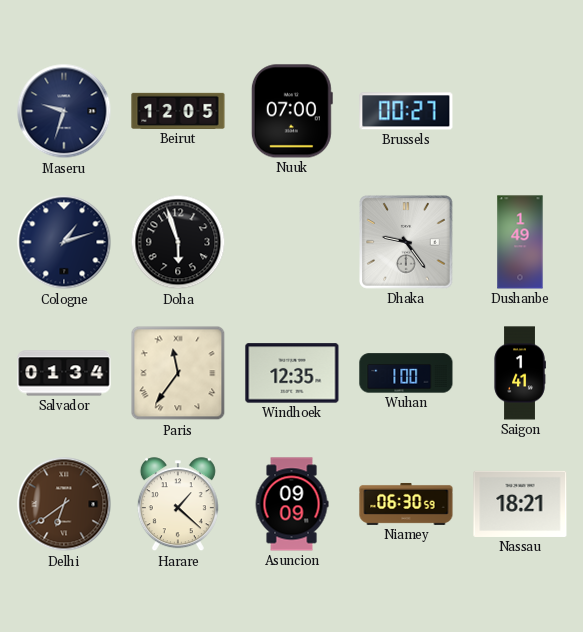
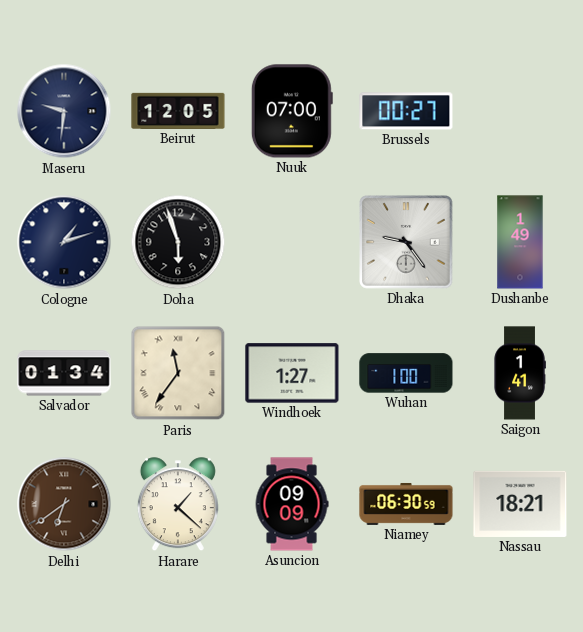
Maseru: 9:33 -> 9:31 (64, 111)
Windhoek: 12:35 -> 1:27 (292, 373)
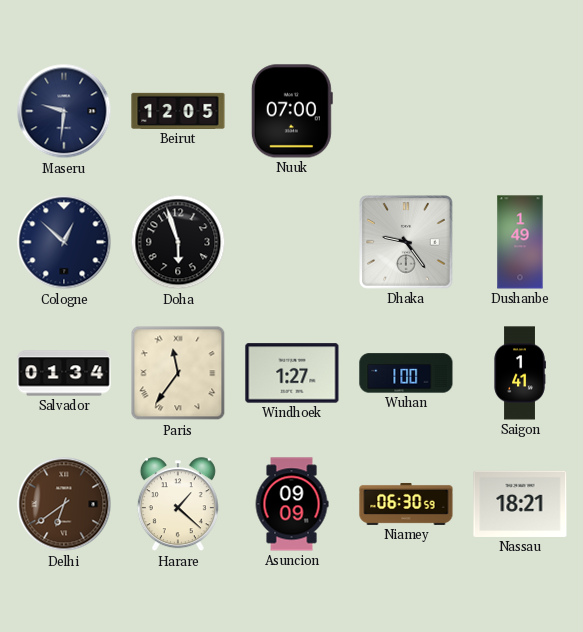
Brussels: 00:27 -> none (406, 111)
Cologne: 1:12 -> 12:52 (64, 242)
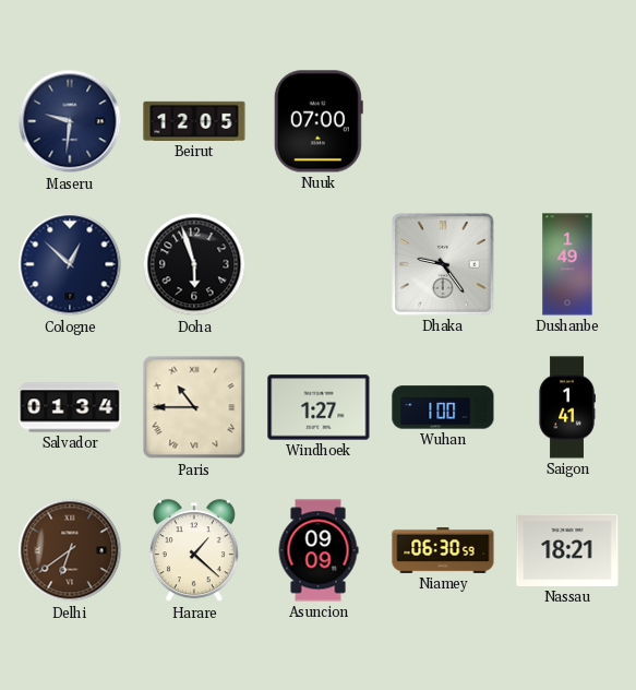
Paris: 11:36 -> 10:45 (194, 407)
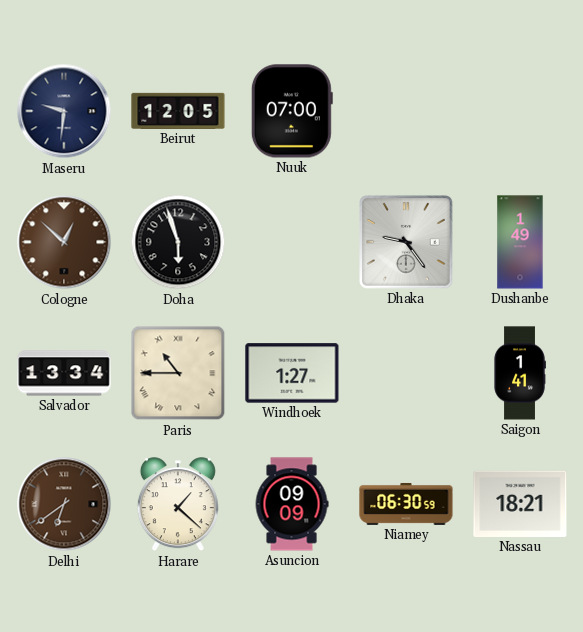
Cologne dial: navy -> brown (64, 242)
Salvador: 01:34 -> 13:34 (64, 373)
Wuhan: 1:00 -> none (443, 407)
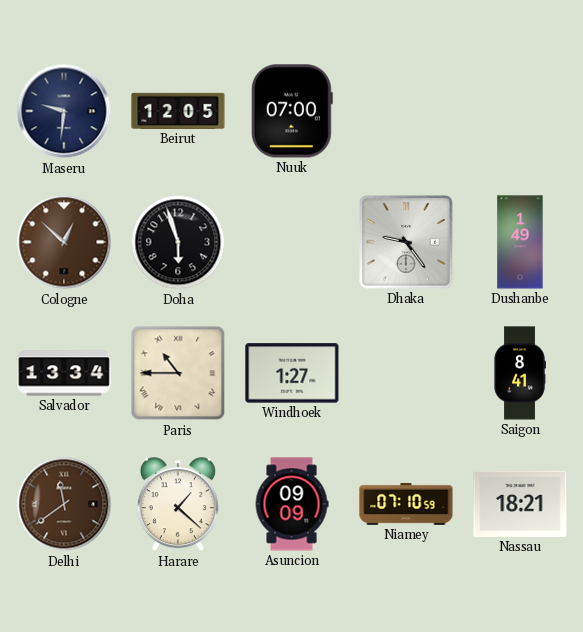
Saigon: 1:41 -> 8:41 (520, 373)
Delhi: 6:39 -> 11:39 (64, 504)
Niamey: 06:30 -> 07:10 (406, 504)
